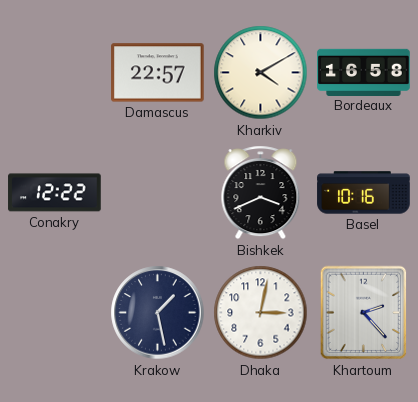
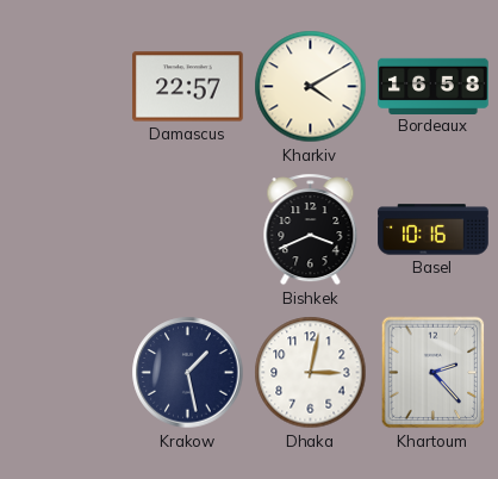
Conakry: 12:22 -> none (55, 193)
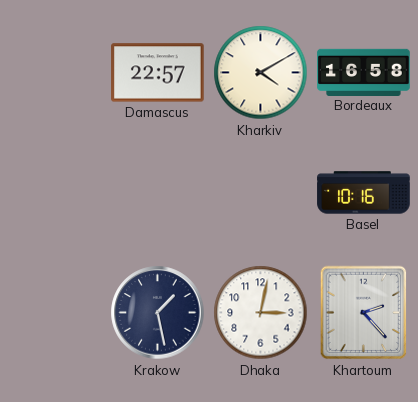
Bishkek: 3:41 -> none (311, 230)
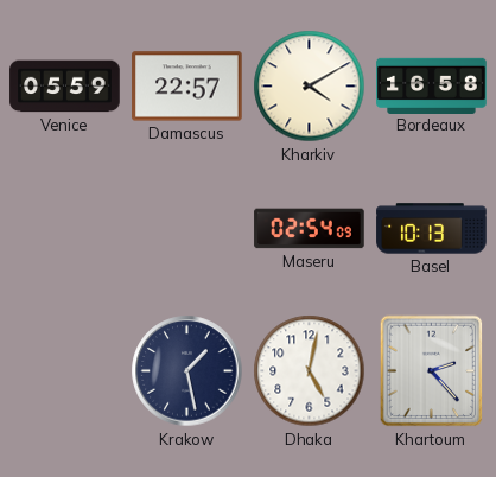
Venice: none -> 05:59 (65, 87)
Maseru: none -> 02:54 (310, 229)
Basel: 10:16 -> 10:13 (432, 229)
Dhaka: 3:02 -> 5:02 (310, 371)
